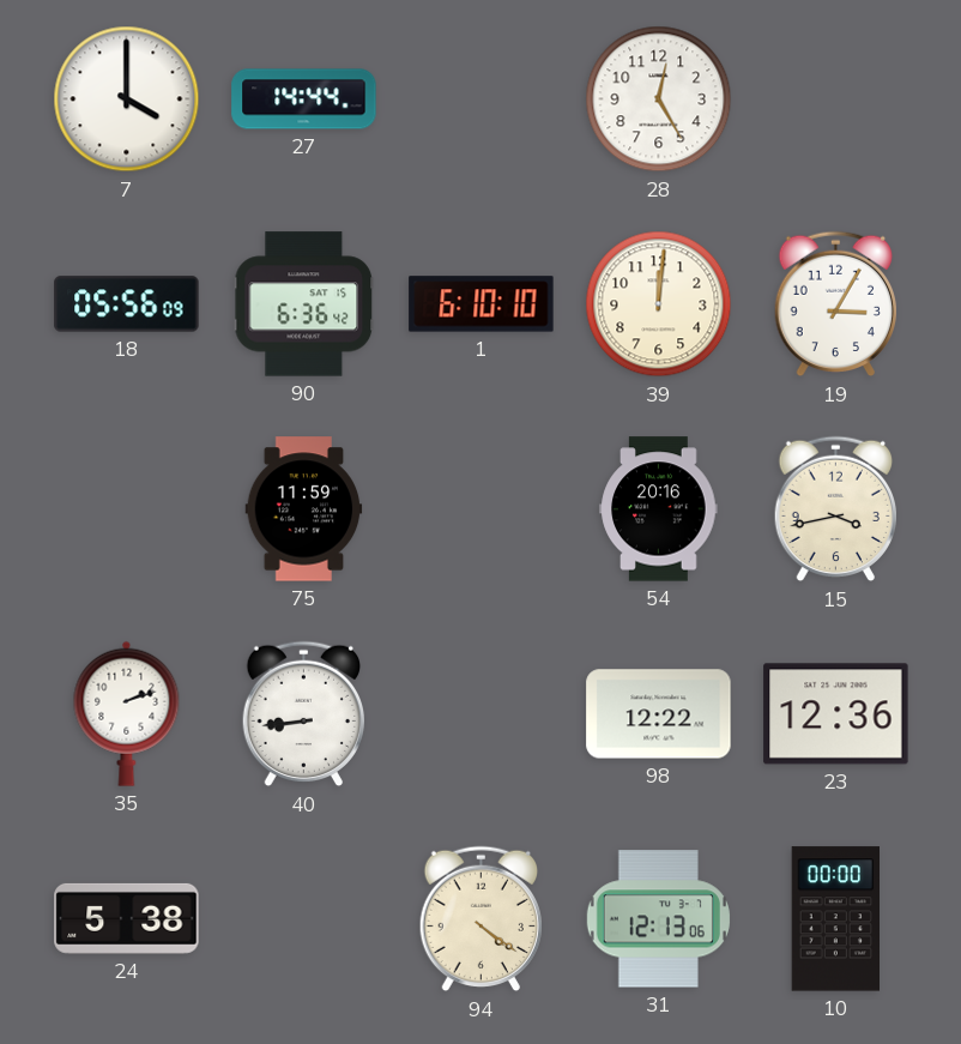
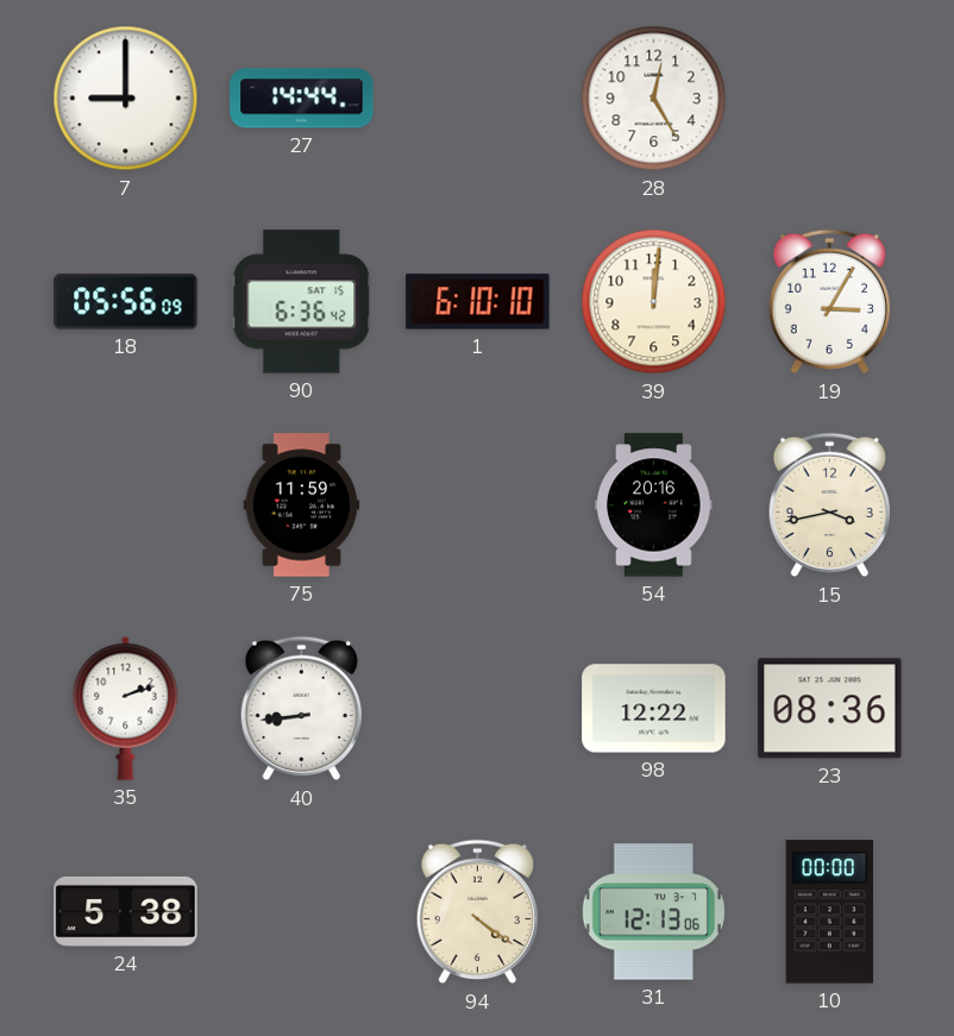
7: 4:00 -> 9:00 (126, 99)
23: 12:36 -> 08:36 (830, 709)
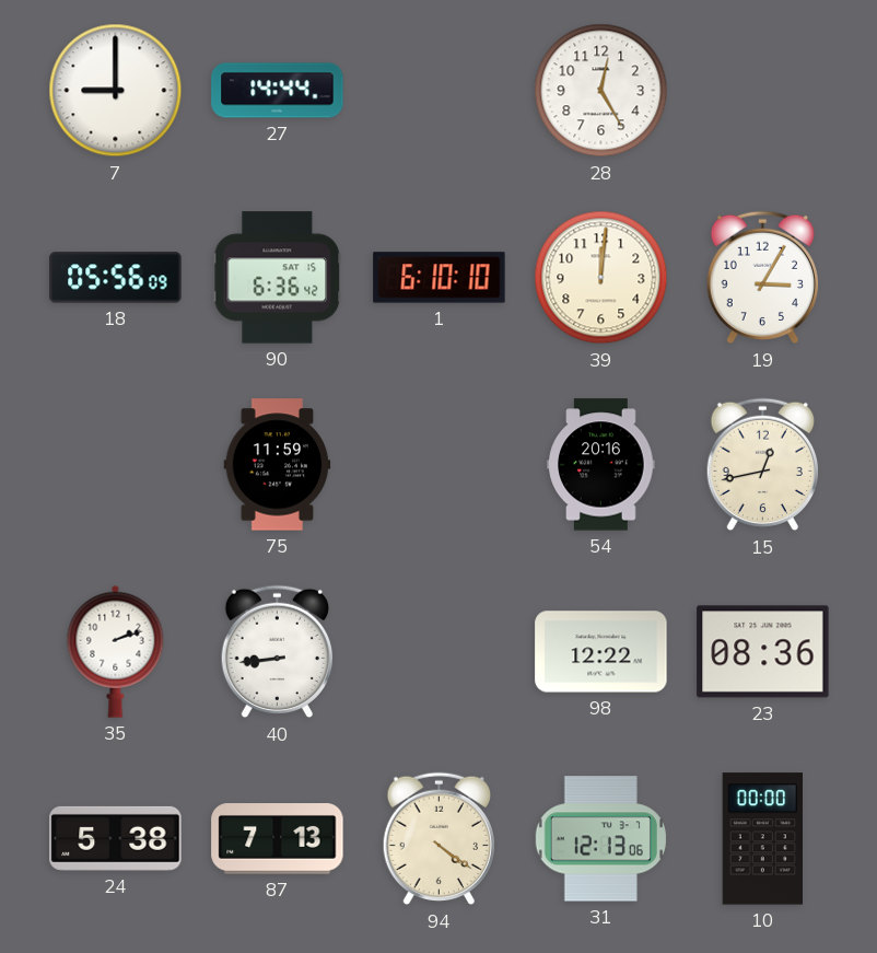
15: 3:43 -> 12:43 (762, 465)
87: none -> 7:13 (278, 839)
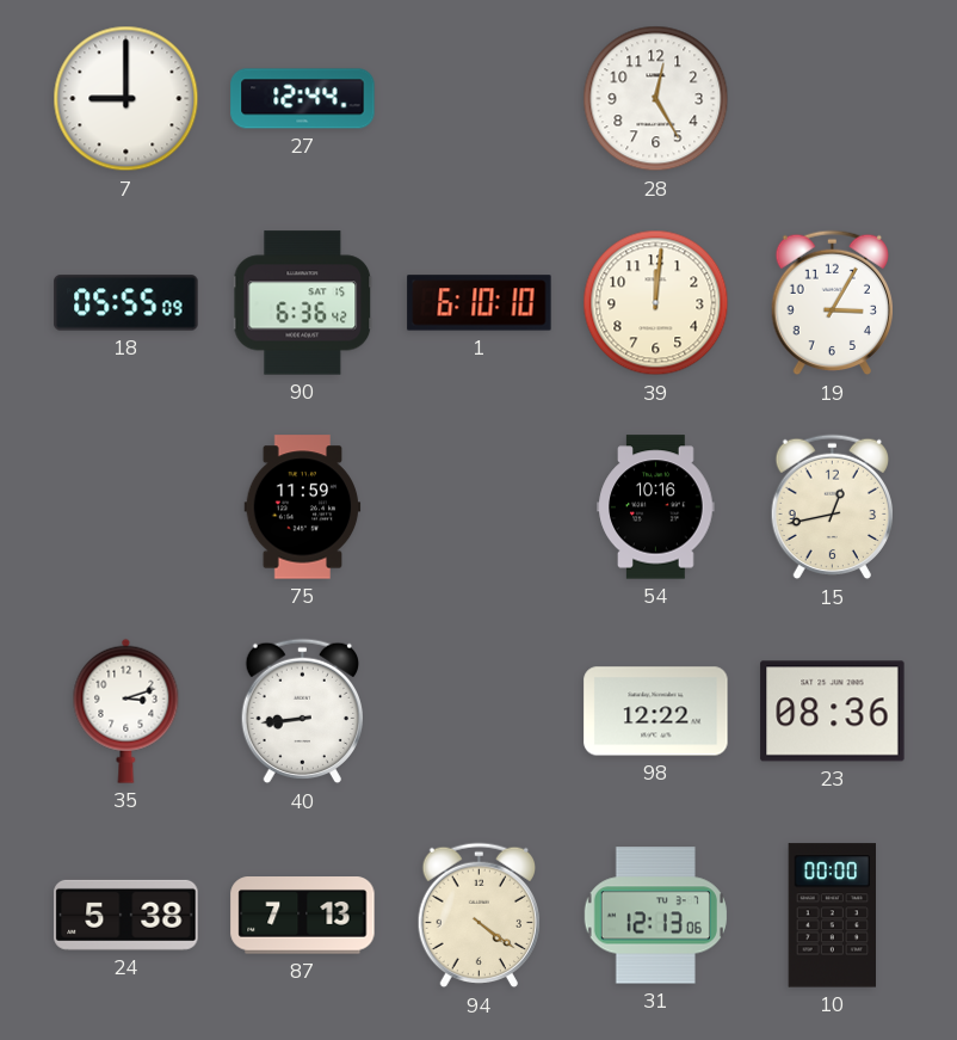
27: 14:44 -> 12:44 (303, 99)
18: 05:56 -> 05:55 (126, 303)
54: 20:16 -> 10:16 (656, 507)
35: 2:12 -> 3:12 (126, 710)
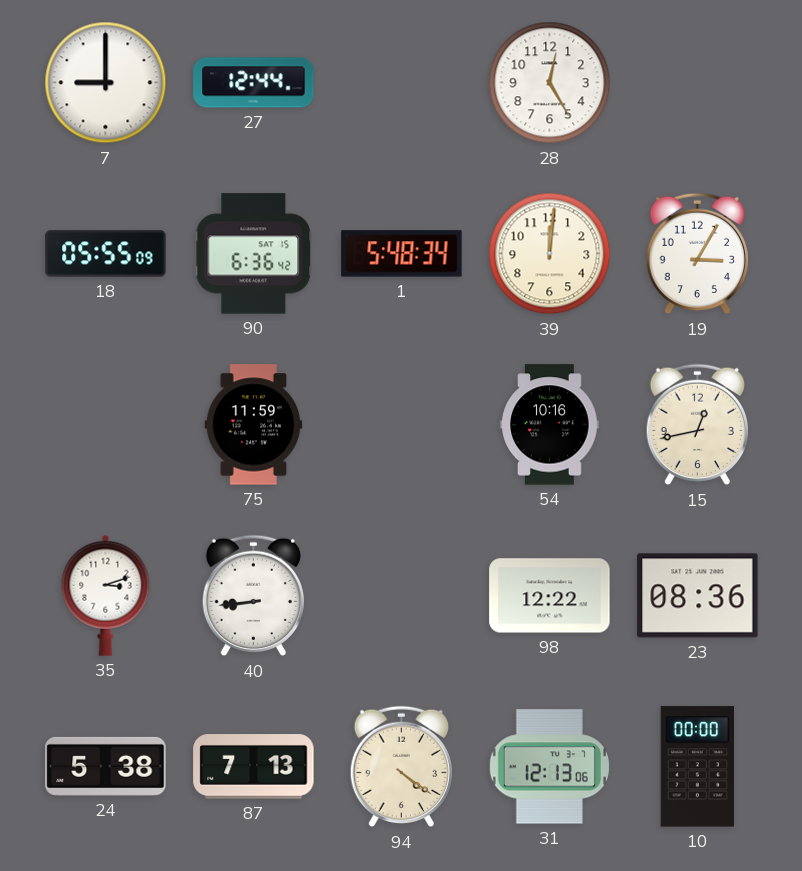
1: 6:10 -> 5:48 (402, 254)
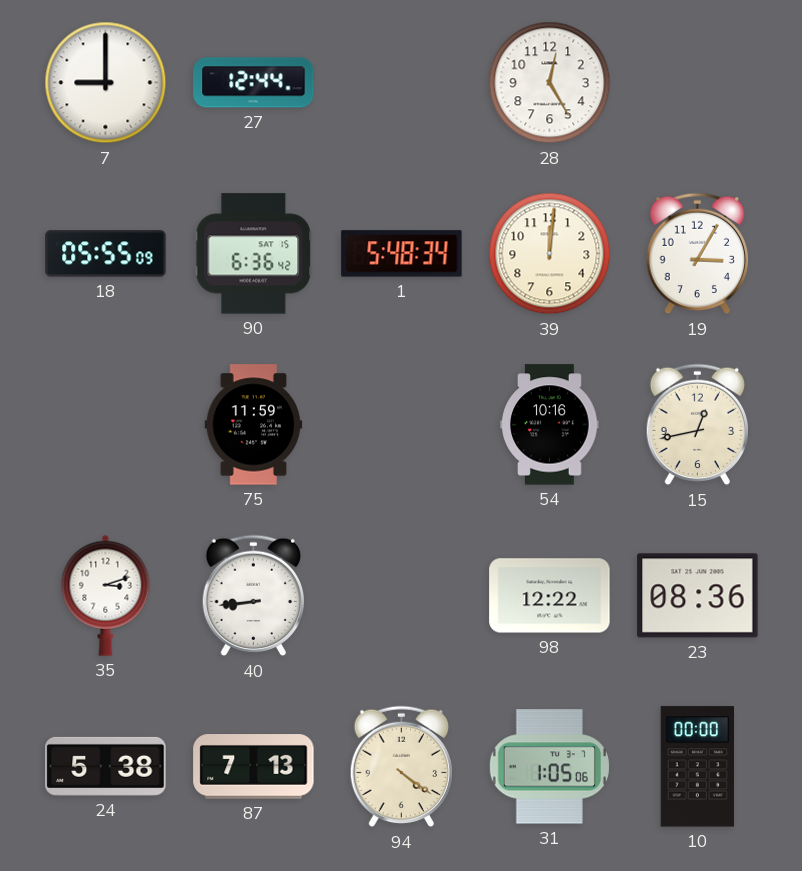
31: 12:13 -> 1:05 (549, 767)
